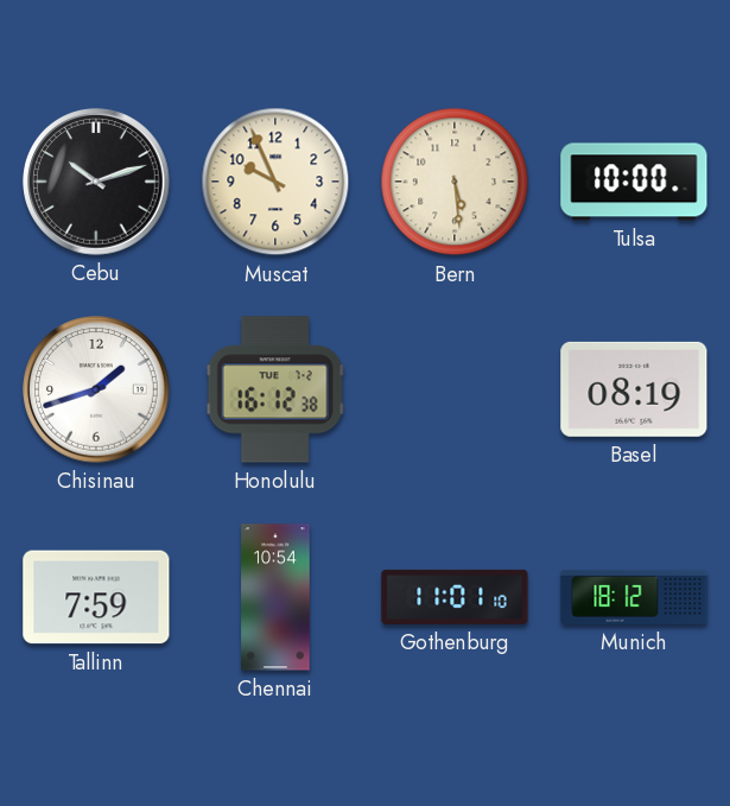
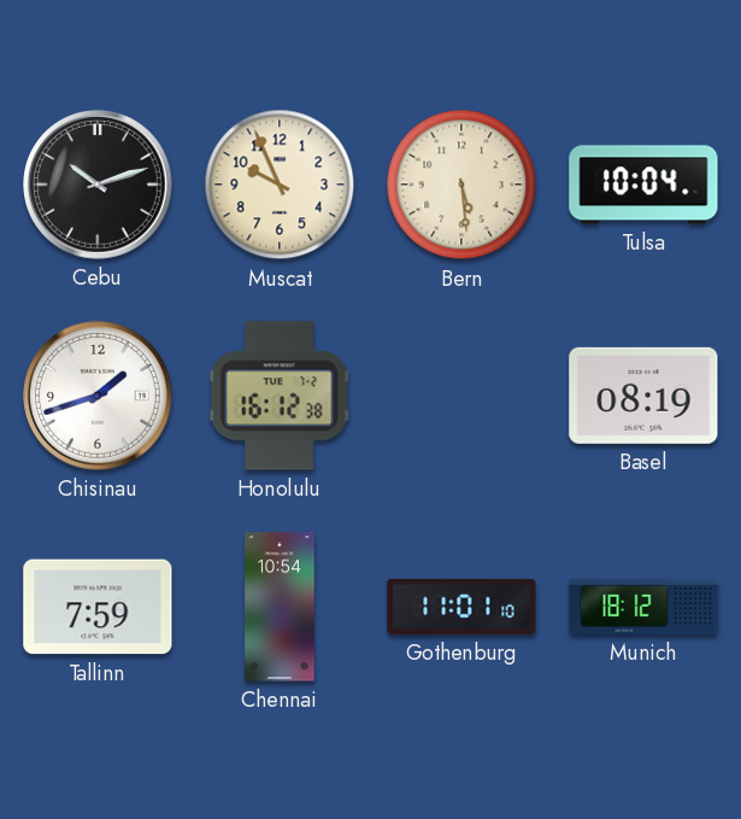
Tulsa: 10:00 -> 10:04 (643, 185)
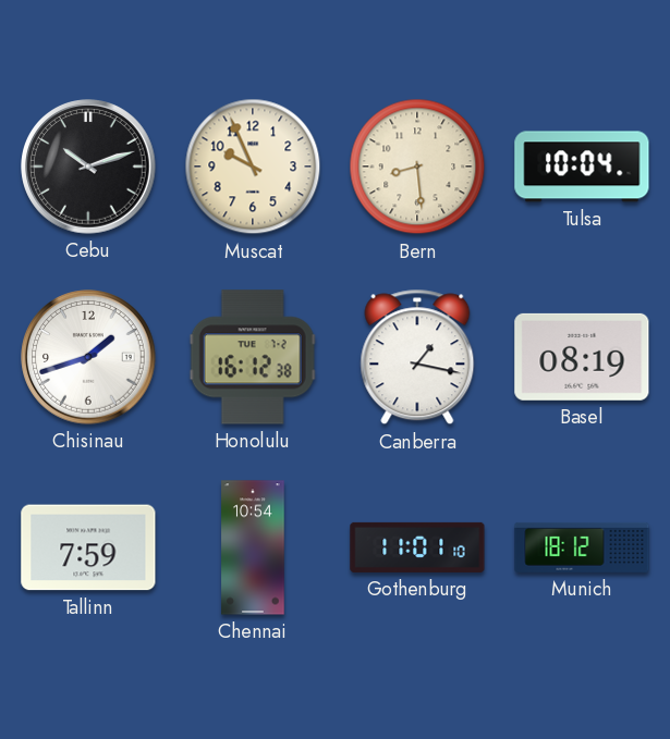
Bern: 5:29 -> 8:29 (417, 167)
Canberra: none -> 1:17 (417, 357)
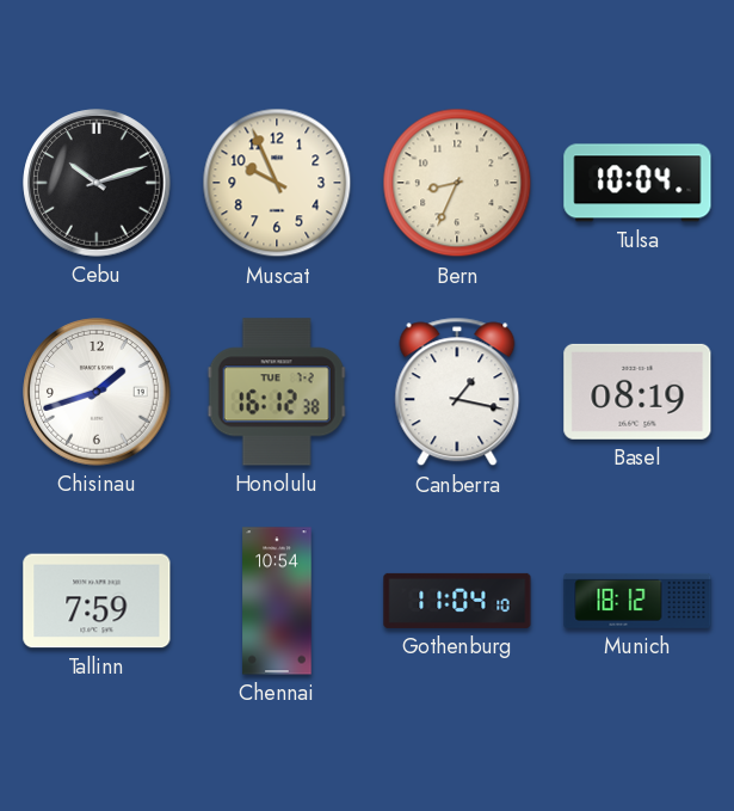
Bern: 8:29 -> 8:34 (457, 183)
Gothenburg: 11:01 -> 11:04 (457, 601)
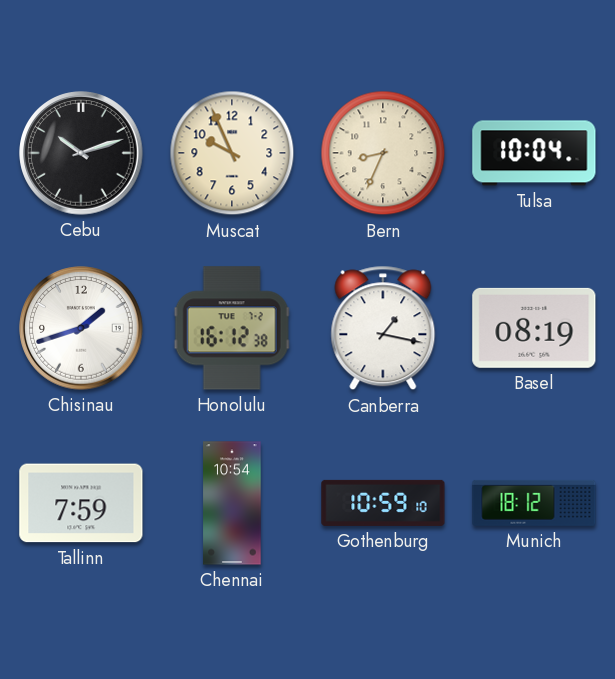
Gothenburg: 11:04 -> 10:59 (383, 503)
